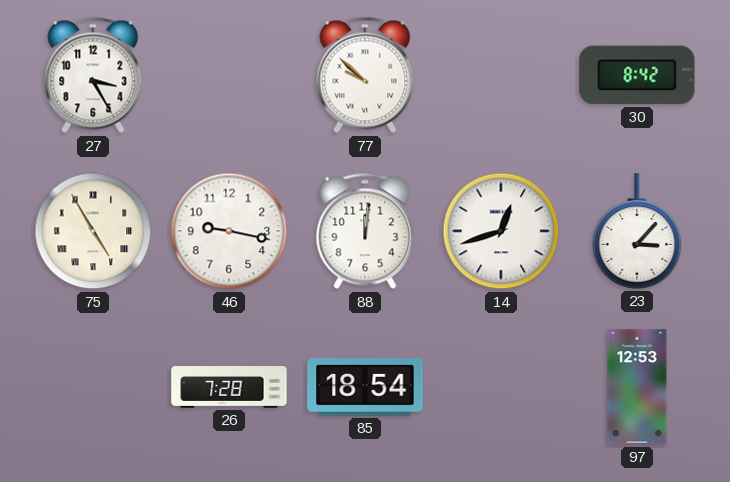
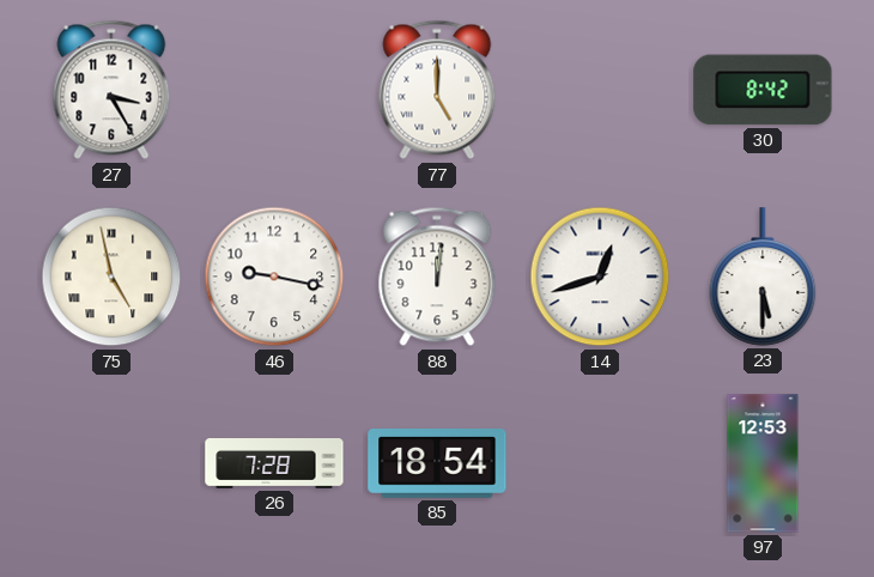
77: 9:52 -> 5:00 (437, 90)
75: 4:55 -> 4:58 (111, 277)
23: 3:07 -> 5:30 (763, 277)
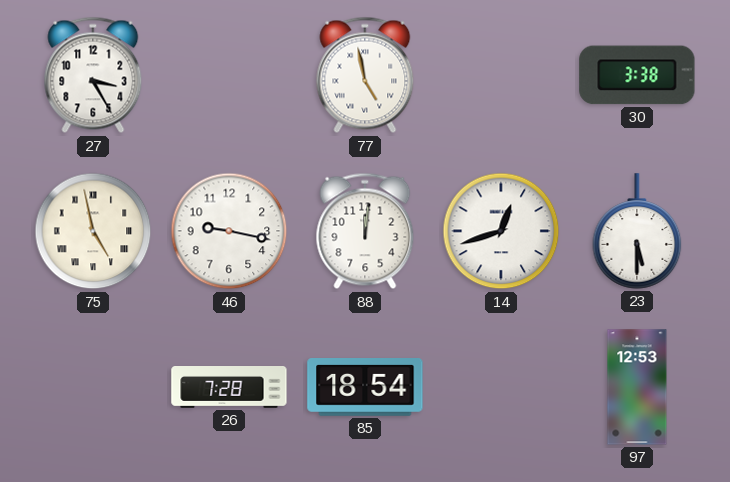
77: 5:00 -> 4:58 (365, 75)
30: 8:42 -> 3:38 (637, 75)
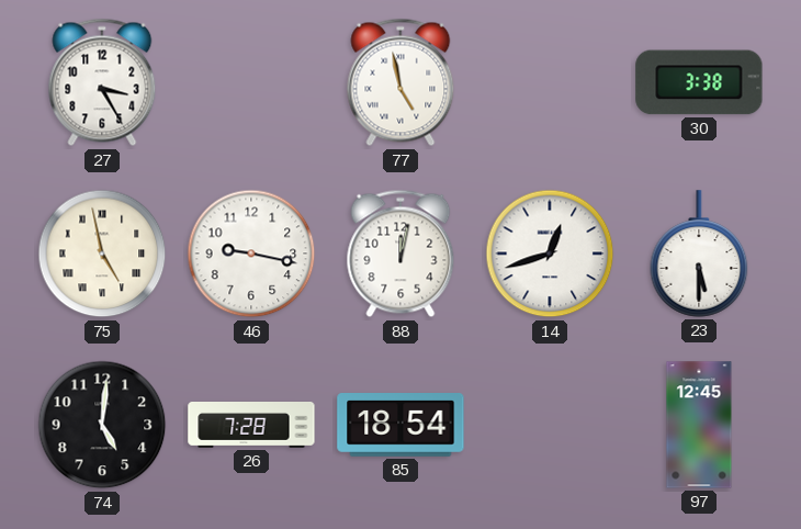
88: 12:01 -> 12:02 (400, 254)
74: none -> 5:01 (102, 425)
97: 12:53 -> 12:45 (699, 425)
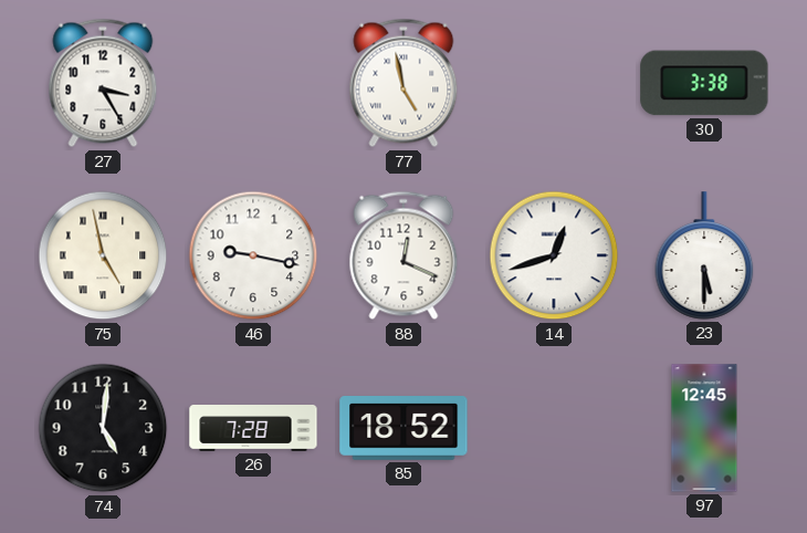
88: 12:02 -> 12:19 (403, 255)
85: 18:54 -> 18:52 (403, 429)
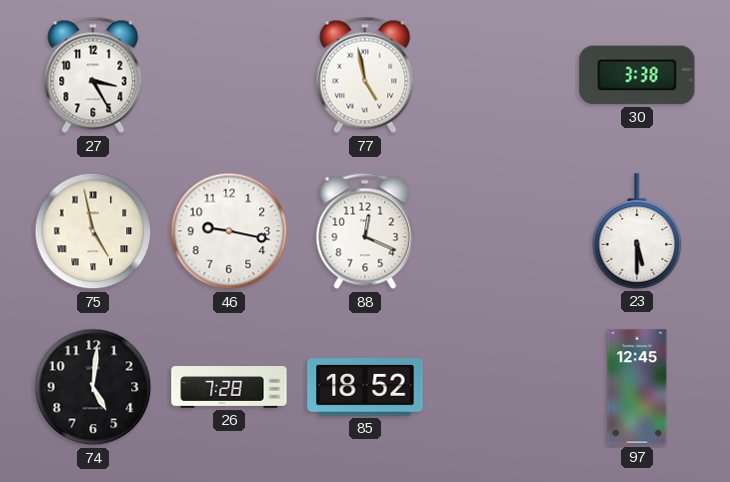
14: 12:42 -> none (554, 255)
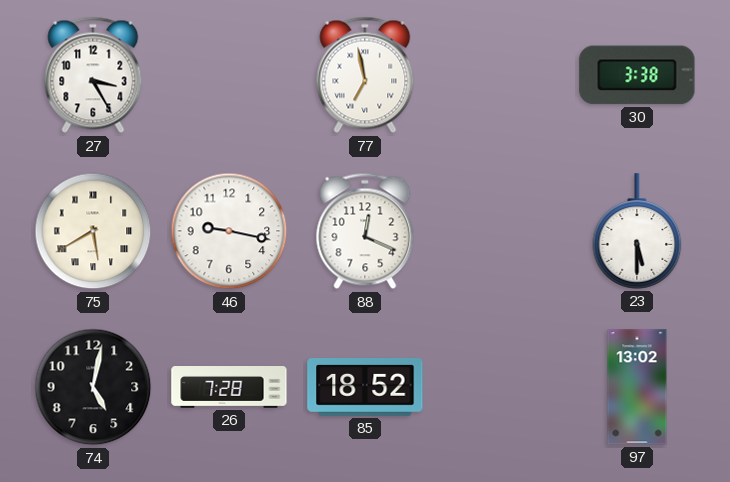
77: 4:58 -> 6:58 (365, 75)
75: 4:58 -> 5:40 (93, 231)
74: 5:01 -> 5:02 (93, 387)
97: 12:45 -> 13:02 (637, 387)
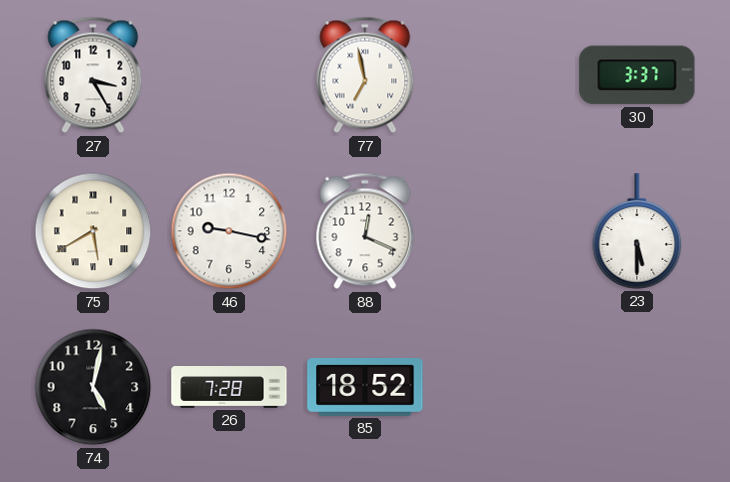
30: 3:38 -> 3:37 (637, 75)
97: 13:02 -> none (637, 387)
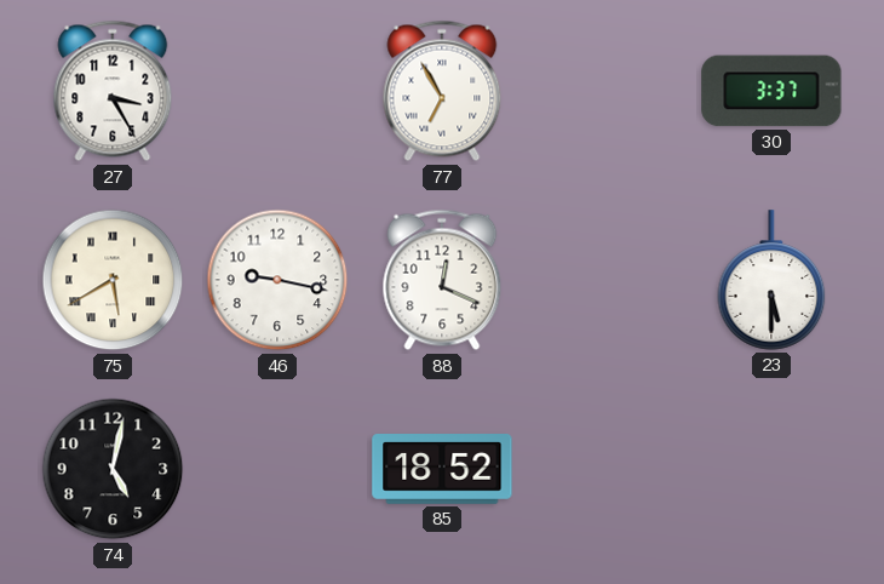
77: 6:58 -> 6:55 (442, 91)
26: 7:28 -> none (229, 388)
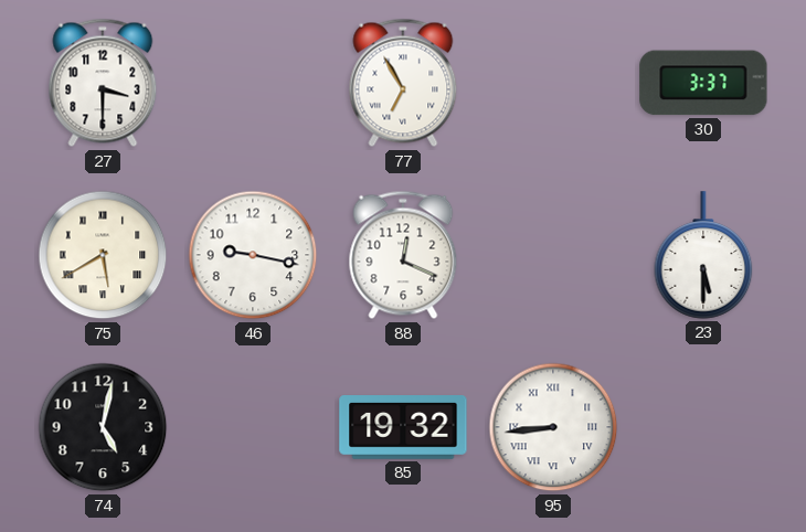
27: 3:25 -> 3:30 (103, 83)
85: 18:52 -> 19:32 (403, 428)
95: none -> 8:44 (553, 427)
